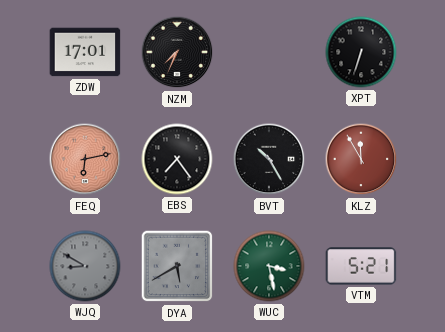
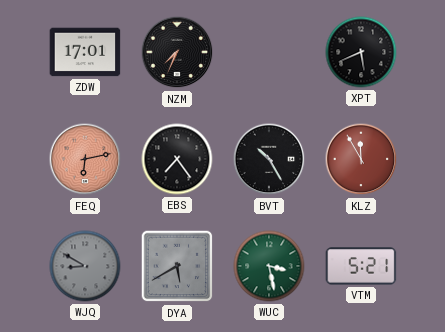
XPT: 6:33 -> 5:41 (361, 52)
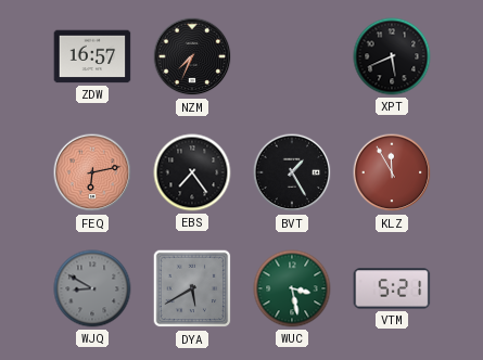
ZDW: 17:01 -> 16:57 (92, 56)
BVT: 10:25 -> 1:25 (292, 172)
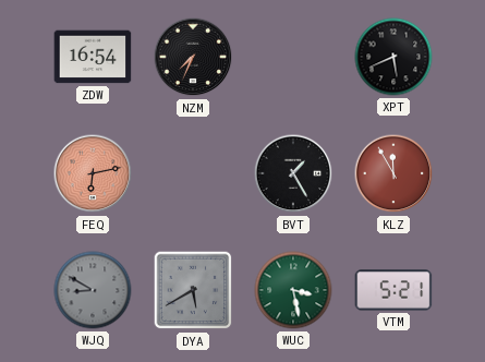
ZDW: 16:57 -> 16:54 (93, 57)
EBS: 7:24 -> none (192, 172)
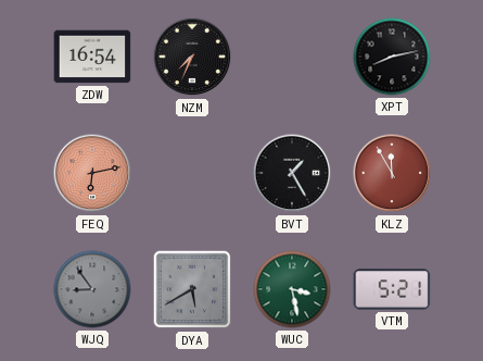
XPT: 5:41 -> 8:13 (392, 57)
WJQ: 8:50 -> 8:54 (92, 289)
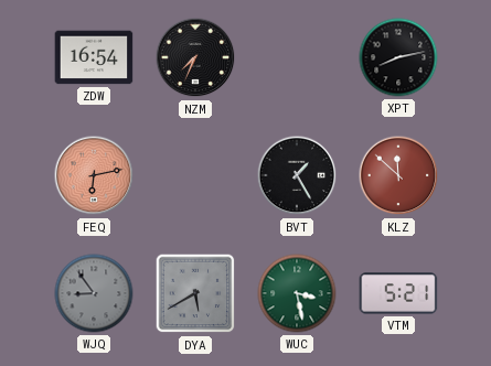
KLZ: 11:55 -> 11:52 (398, 175)
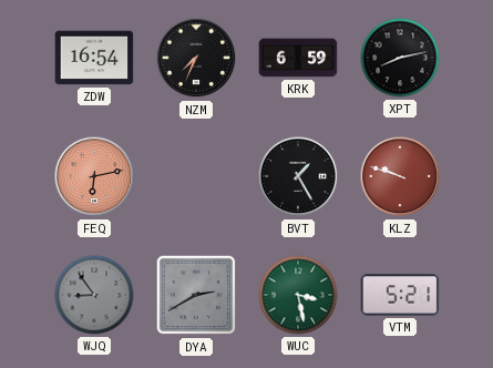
KRK: none -> 6:59 (298, 58)
KLZ: 11:52 -> 9:48 (400, 176)
DYA: 5:40 -> 2:40 (196, 295)
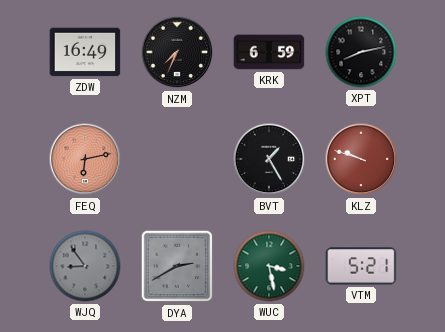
ZDW: 16:54 -> 16:49 (85, 52)
